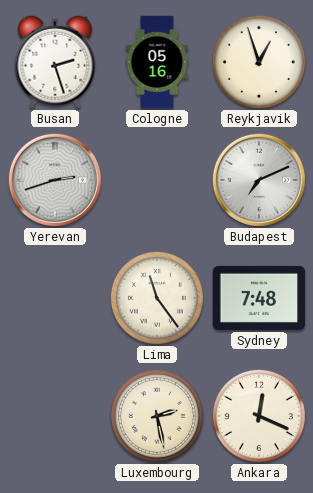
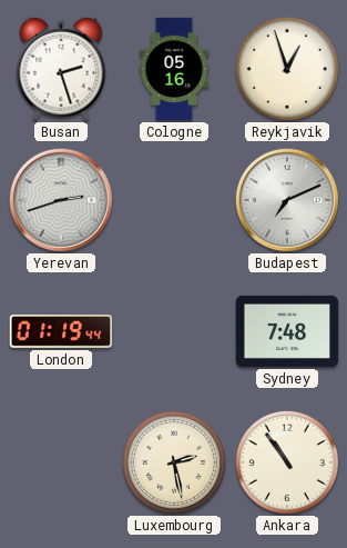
London: none -> 01:19 (61, 332)
Lima: 11:24 -> none (157, 298)
Ankara: 12:19 -> 10:54 (287, 462)
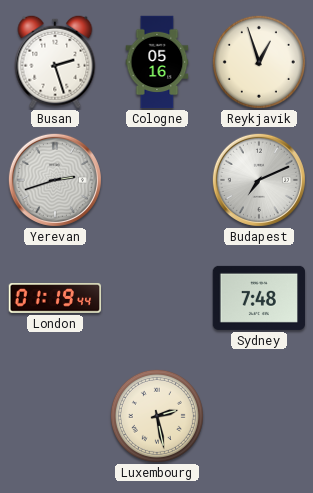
Ankara: 10:54 -> none (287, 462)
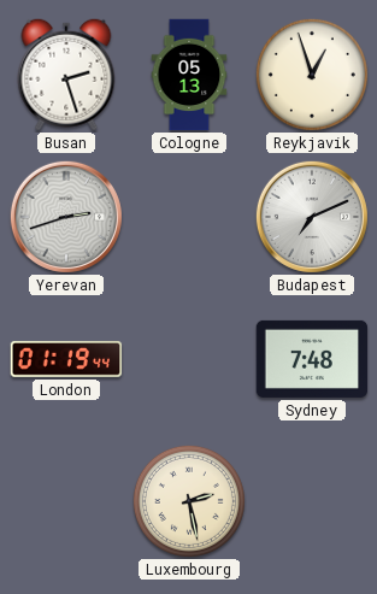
Cologne: 05:16 -> 05:13 (189, 75)
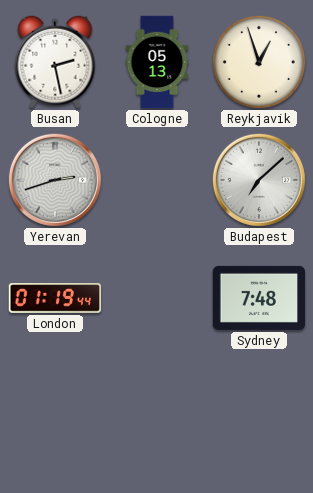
Busan: 2:27 -> 2:28 (55, 62)
Budapest: 7:11 -> 7:08 (259, 180)
Luxembourg: 2:28 -> none (189, 501)
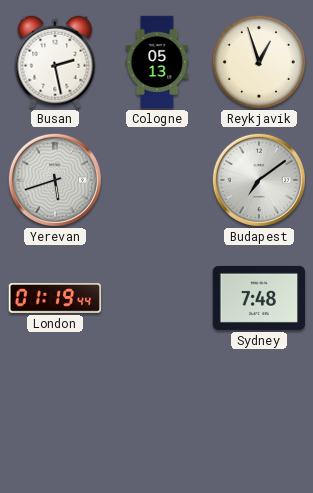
Yerevan: 2:42 -> 5:42 (55, 180)
Budapest: 7:08 -> 7:09 (259, 180)
